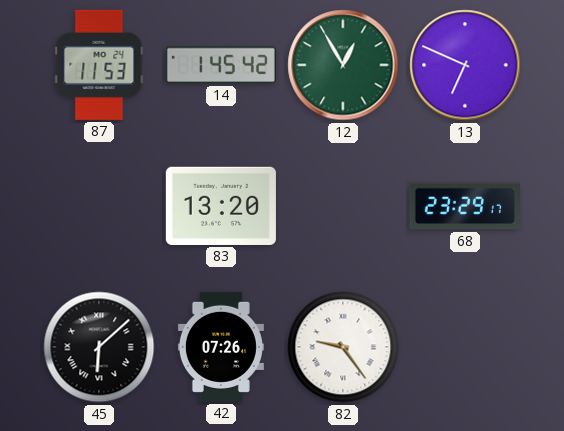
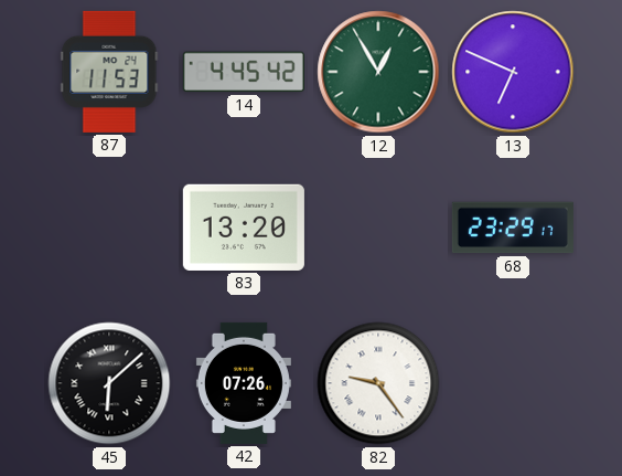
14: 1:45 -> 4:45 (244, 72)
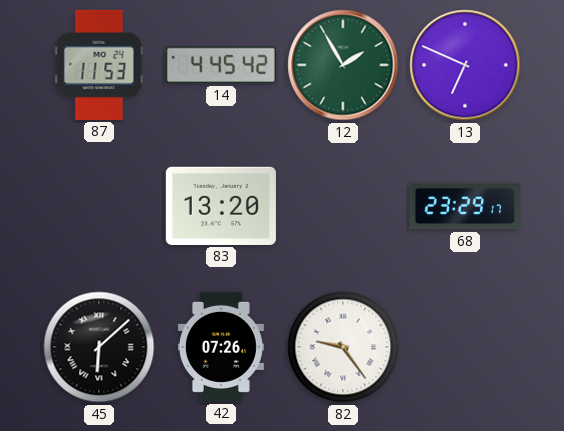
12: 12:55 -> 1:55 (343, 65)
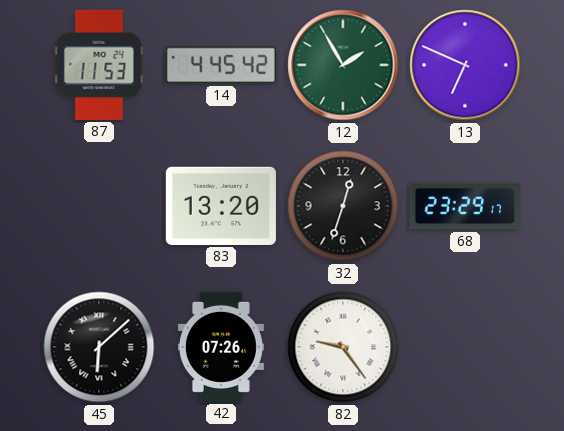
32: none -> 12:33 (343, 206)
